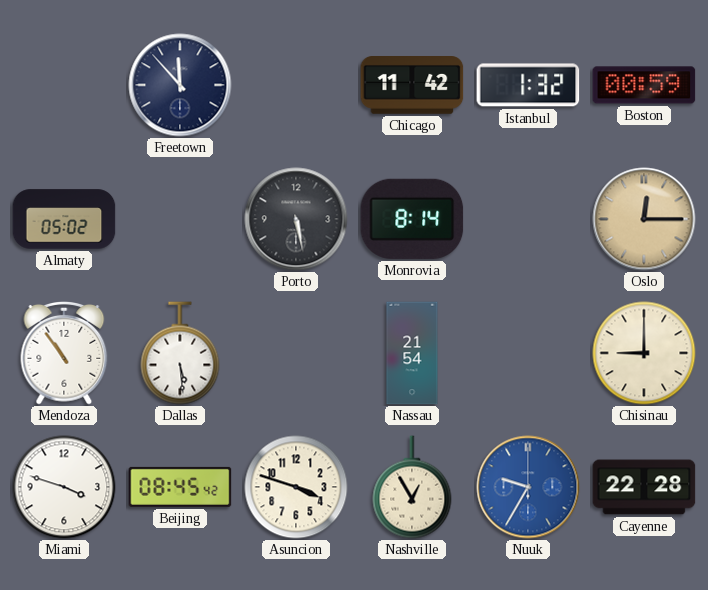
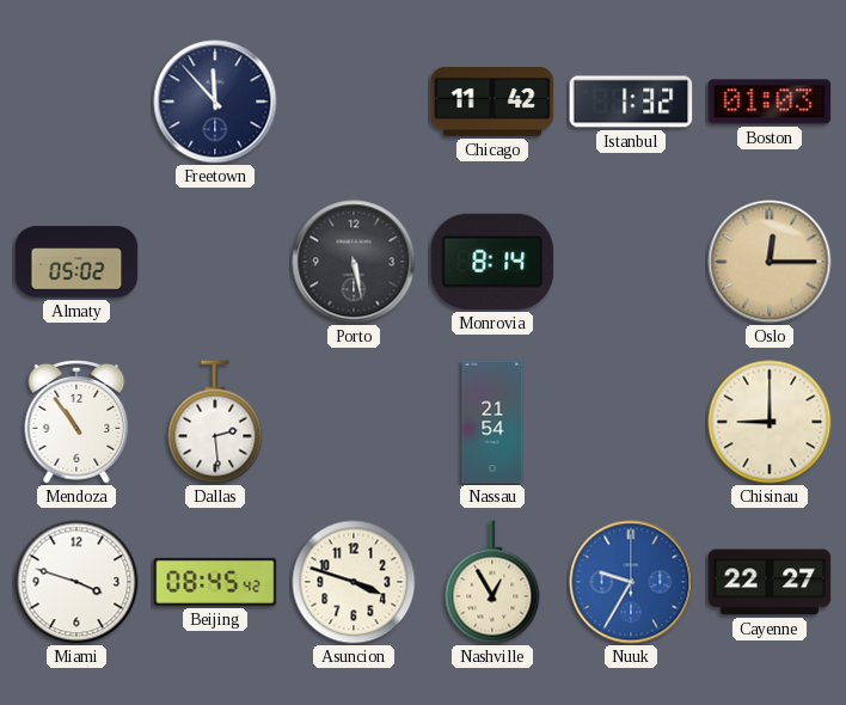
Boston: 00:59 -> 01:03 (770, 102)
Dallas: 5:29 -> 2:29 (215, 422)
Cayenne: 22:28 -> 22:27 (770, 582)
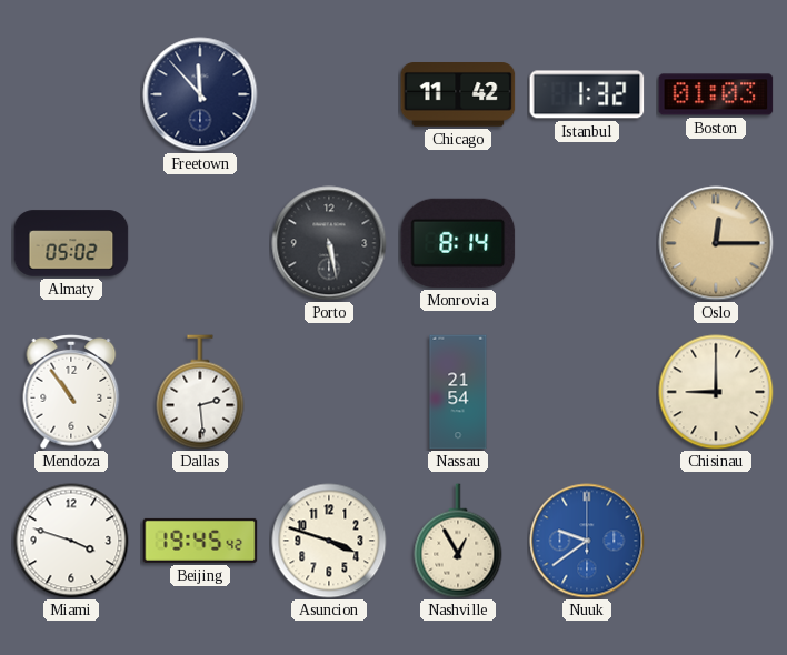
Beijing: 08:45 -> 19:45 (200, 541)
Nuuk: 9:35 -> 9:39 (587, 541)
Cayenne: 22:27 -> none (770, 582)
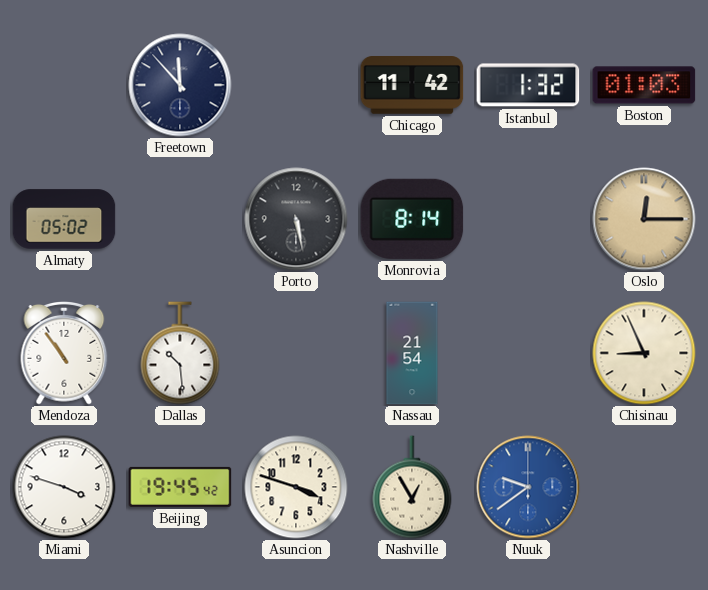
Dallas: 2:29 -> 10:29 (180, 353)
Chisinau: 9:00 -> 8:56 (644, 353)
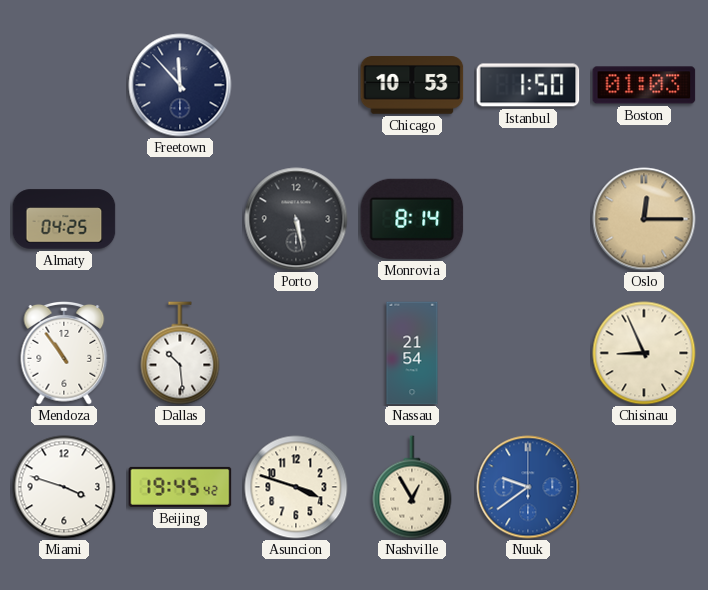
Chicago: 11:42 -> 10:53 (412, 86)
Istanbul: 1:32 -> 1:50 (528, 85)
Almaty: 05:02 -> 04:25 (64, 219)
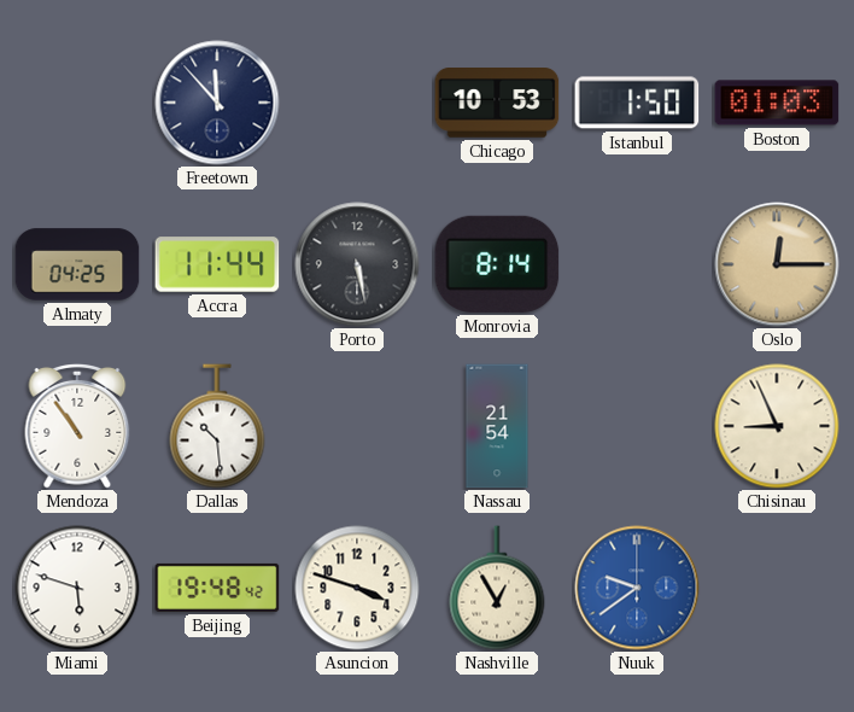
Accra: none -> 11:44 (217, 264)
Miami: 3:48 -> 5:48 (77, 588)
Beijing: 19:45 -> 19:48 (217, 588)
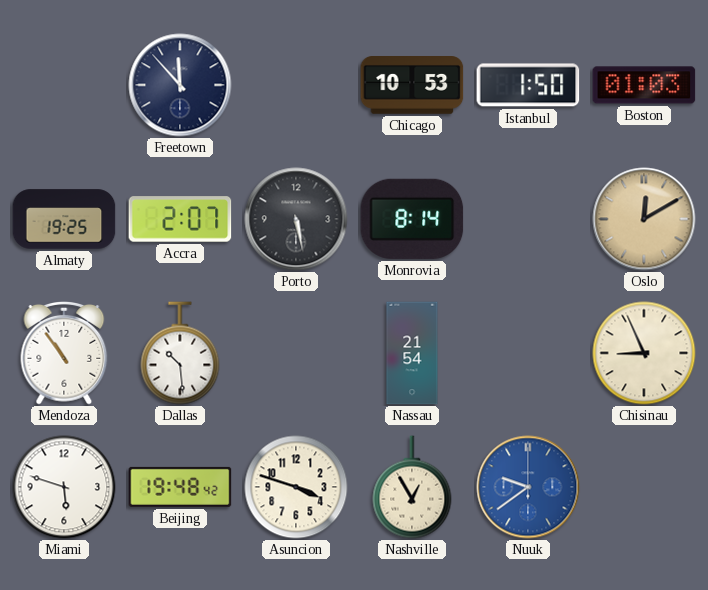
Almaty: 04:25 -> 19:25 (64, 219)
Accra: 11:44 -> 2:07 (180, 219)
Oslo: 12:15 -> 12:10 (644, 219)
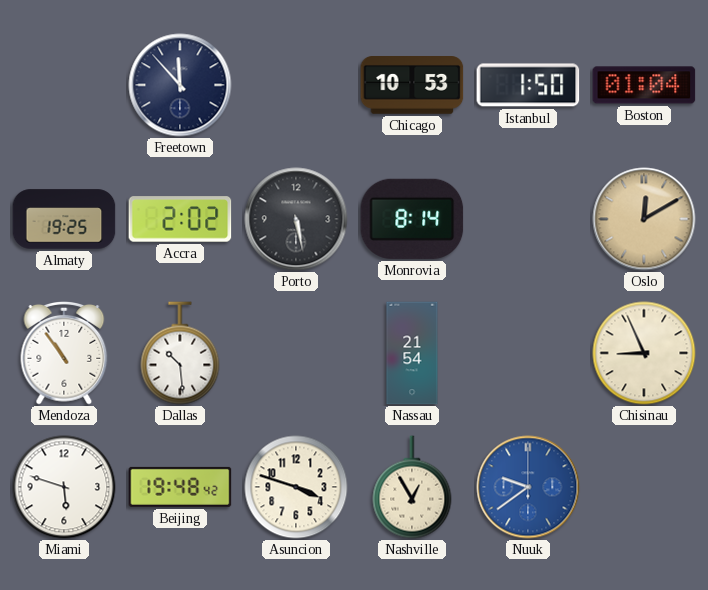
Boston: 01:03 -> 01:04 (644, 85)
Accra: 2:07 -> 2:02 (180, 219)
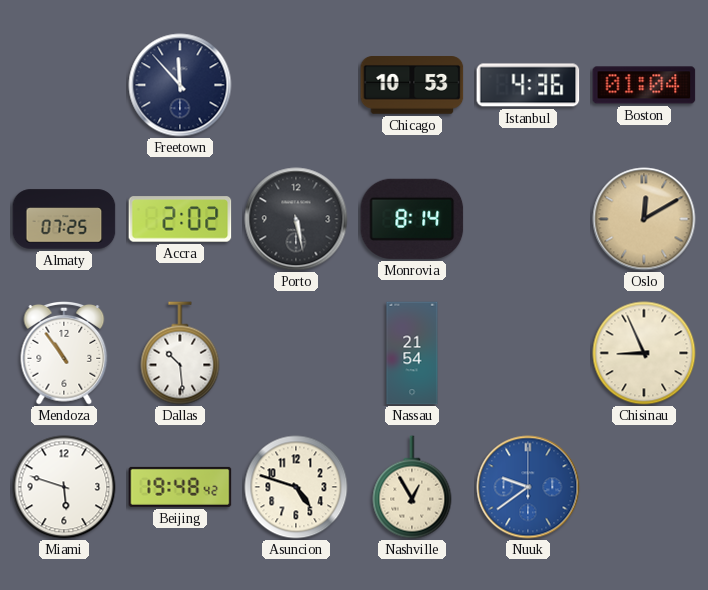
Istanbul: 1:50 -> 4:36 (528, 85)
Almaty: 19:25 -> 07:25 (64, 219)
Asuncion: 3:48 -> 4:48 (296, 487)
